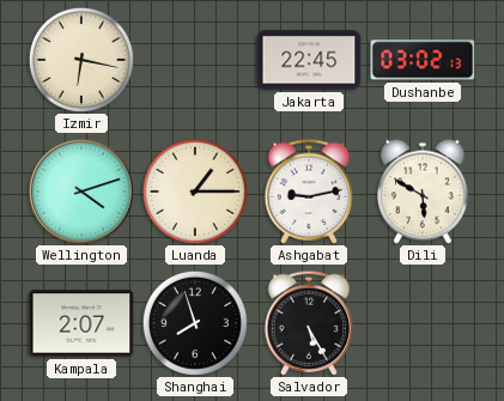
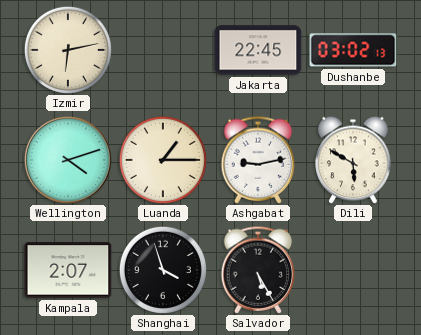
Izmir: 6:17 -> 6:13 (68, 50)
Shanghai: 7:57 -> 3:57 (163, 270)
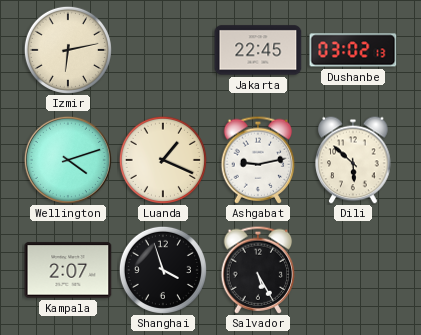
Luanda: 1:15 -> 1:19 (163, 160)
Dili: 5:50 -> 5:52 (353, 160)
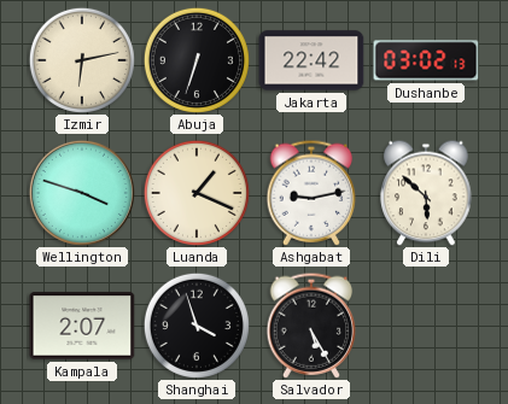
Abuja: none -> 6:33 (197, 60)
Jakarta: 22:45 -> 22:42 (311, 60)
Wellington: 4:12 -> 3:48 (82, 193)
